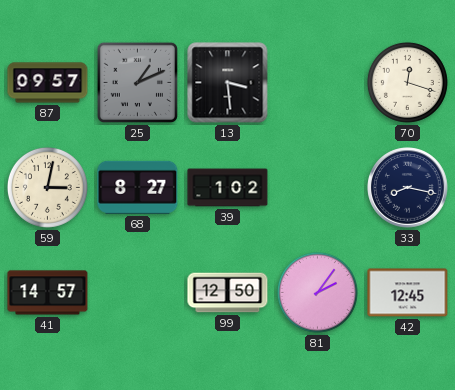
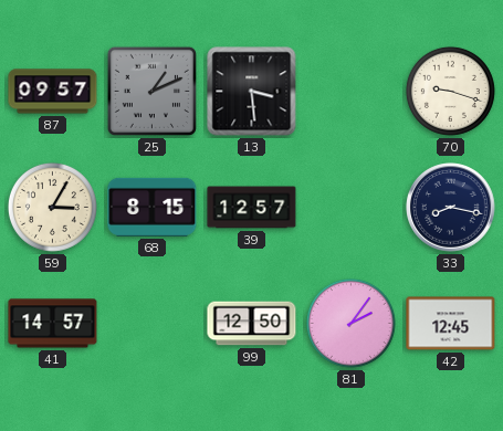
70: 12:18 -> 9:18 (450, 91)
59: 3:02 -> 3:05 (52, 207)
68: 8:27 -> 8:15 (153, 207)
39: 1:02 -> 12:57 (252, 208)
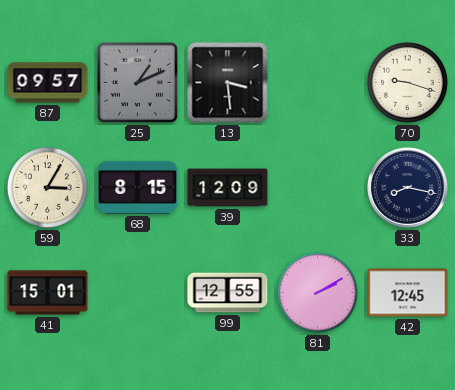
39: 12:57 -> 12:09 (228, 188)
41: 14:57 -> 15:01 (48, 293)
99: 12:50 -> 12:55 (228, 293)
81: 2:06 -> 2:10 (317, 292)
